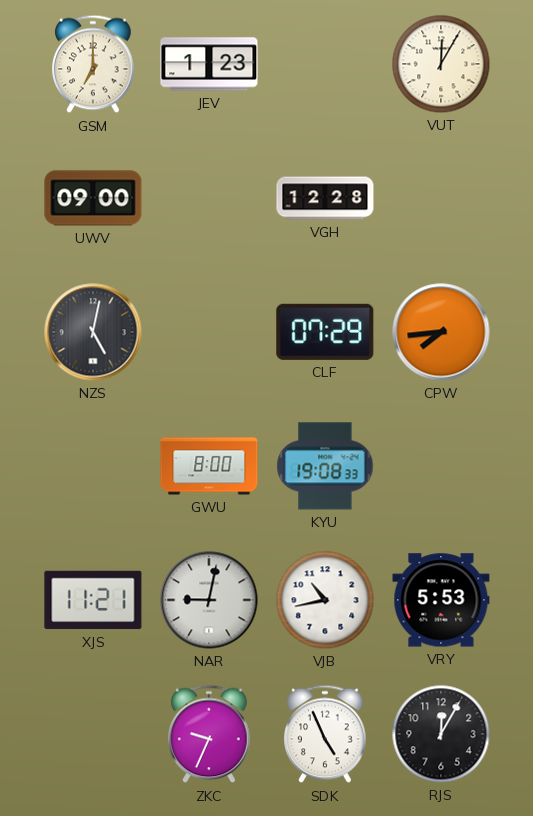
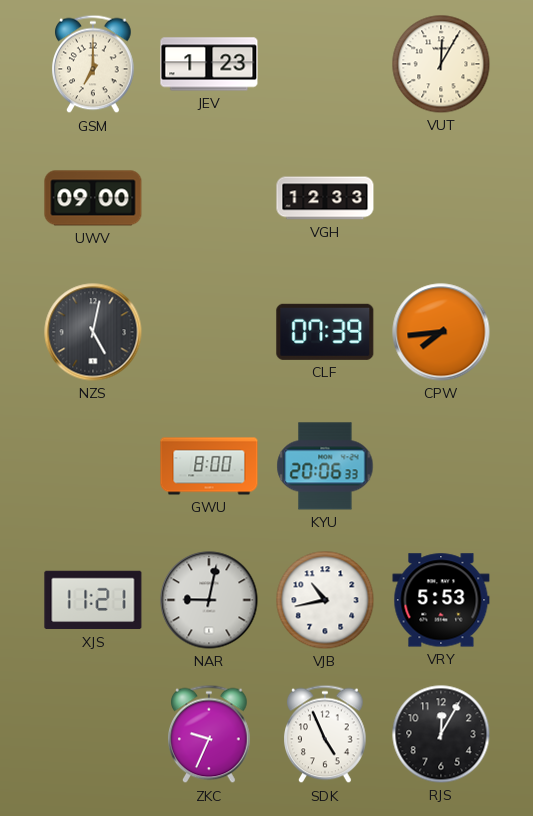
VGH: 12:28 -> 12:33 (325, 198)
CLF: 07:29 -> 07:39 (325, 332)
KYU: 19:08 -> 20:06 (325, 466)
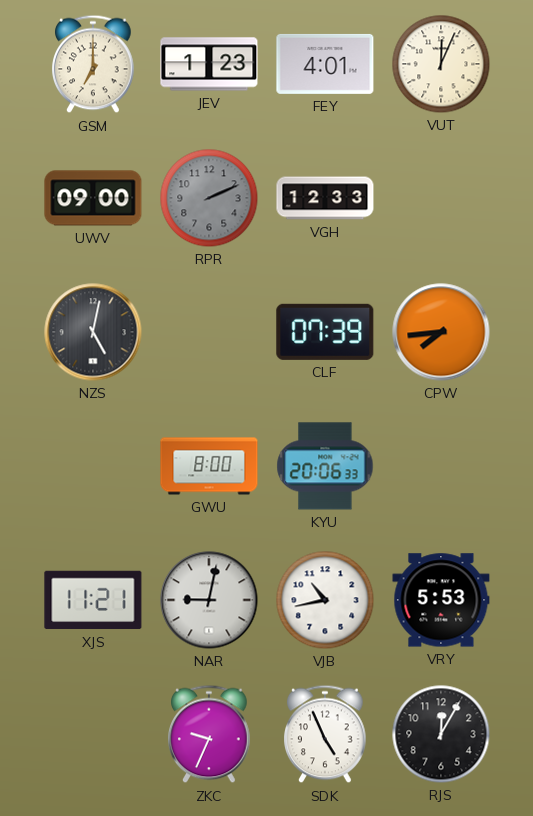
FEY: none -> 4:01 (325, 64)
VUT: 12:05 -> 12:04 (441, 64)
RPR: none -> 2:11 (209, 198)
